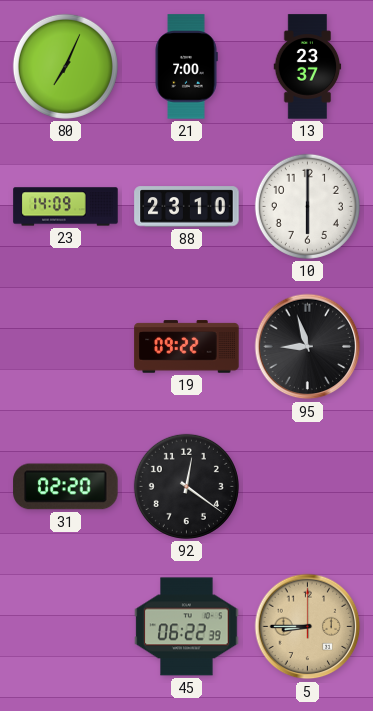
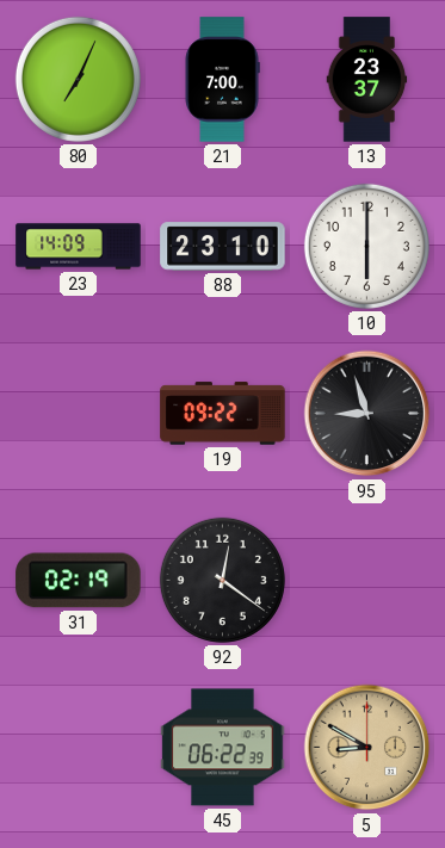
31: 02:20 -> 02:19 (79, 581)
5: 8:45 -> 8:50 (367, 748)
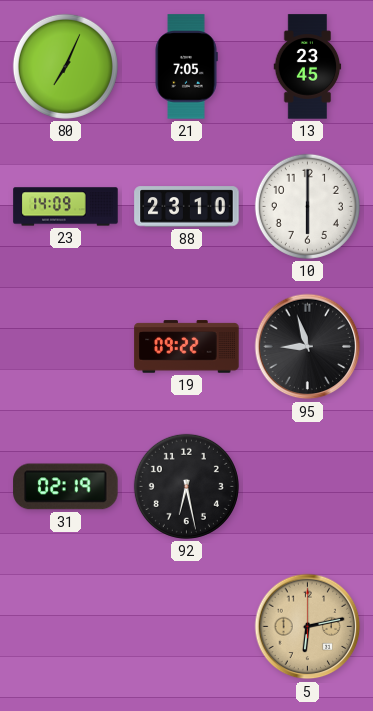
21: 7:00 -> 7:05 (186, 67)
13: 23:37 -> 23:45 (308, 67)
92: 12:21 -> 6:28 (186, 486)
45: 06:22 -> none (223, 748)
5: 8:50 -> 6:13 (308, 627)
